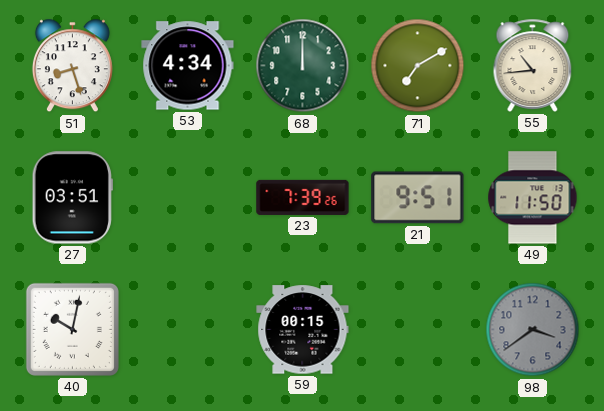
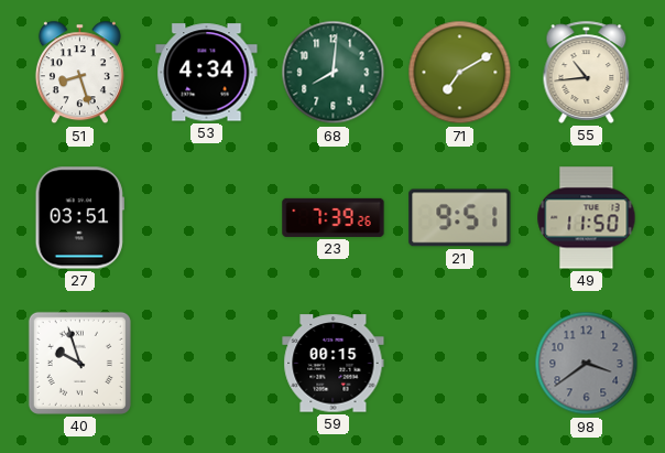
68: 12:00 -> 8:01 (334, 73)
40: 10:02 -> 9:57 (79, 363)
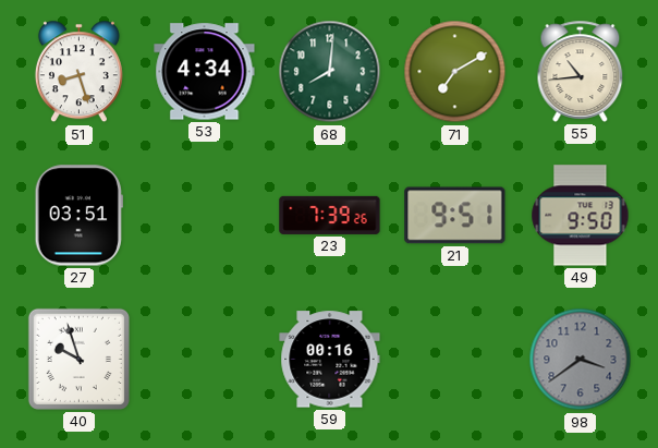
49: 11:50 -> 9:50 (581, 216)
59: 00:15 -> 00:16 (330, 360)
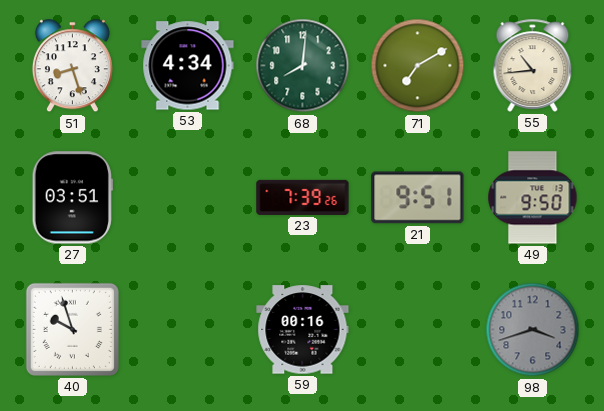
98: 3:39 -> 3:42 (533, 330)
